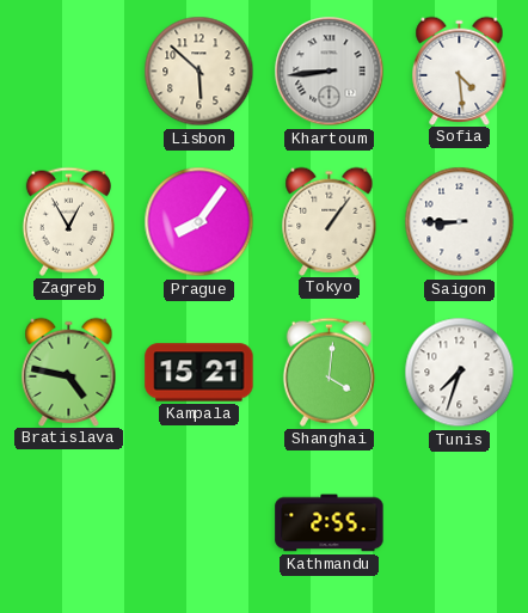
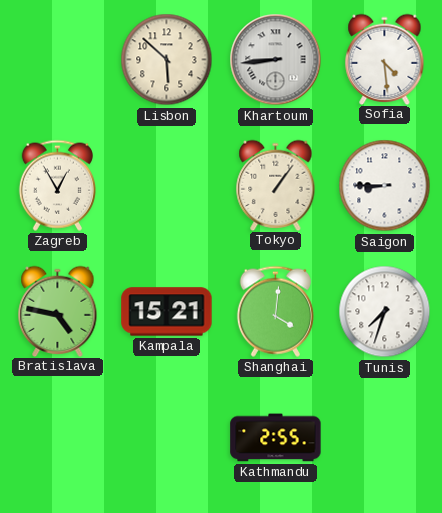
Prague: 8:06 -> none (199, 222)
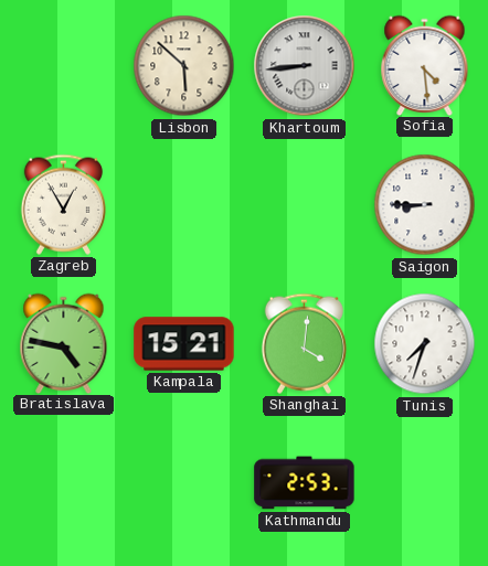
Tokyo: 1:06 -> none (276, 185)
Kathmandu: 2:55 -> 2:53 (305, 483)
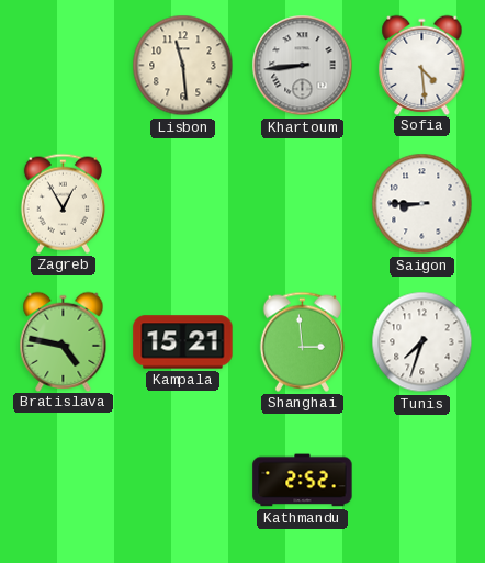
Lisbon: 5:52 -> 11:29 (183, 66)
Shanghai: 4:01 -> 2:59 (302, 341)
Kathmandu: 2:53 -> 2:52 (303, 481)
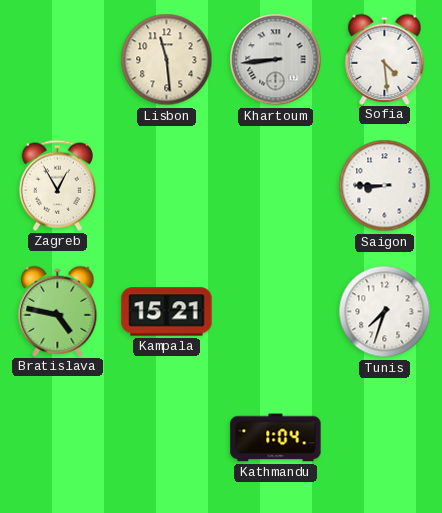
Shanghai: 2:59 -> none (302, 341)
Kathmandu: 2:52 -> 1:04 (276, 438)
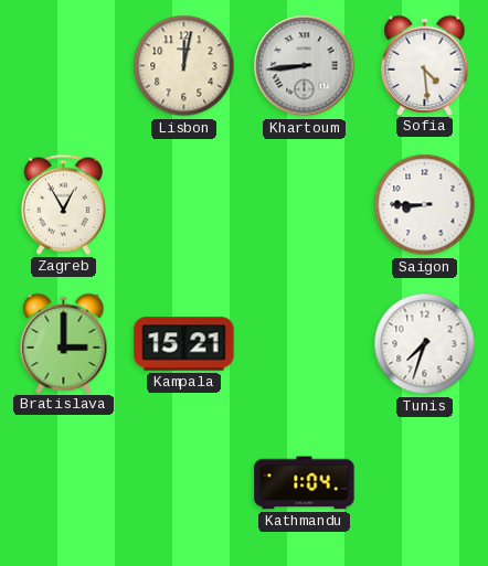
Lisbon: 11:29 -> 12:02 (184, 66)
Bratislava: 4:47 -> 3:00 (64, 343)
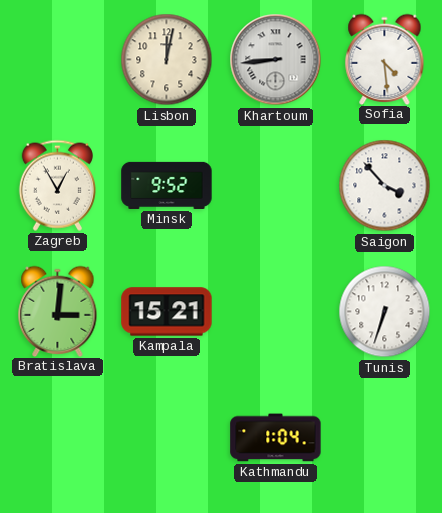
Minsk: none -> 9:52 (167, 185)
Saigon: 8:45 -> 3:53 (385, 186)
Bratislava: 3:00 -> 3:01 (58, 311)
Tunis: 7:33 -> 6:33 (385, 312)
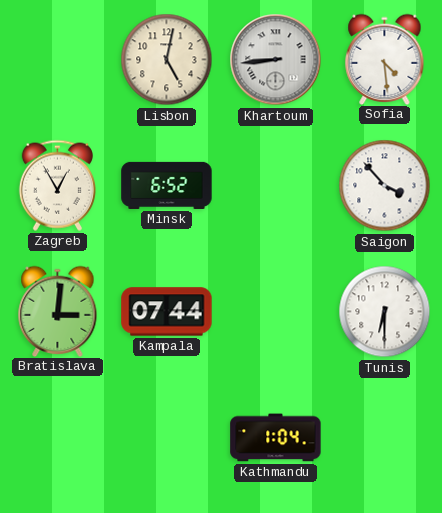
Lisbon: 12:02 -> 5:02 (167, 60)
Minsk: 9:52 -> 6:52 (167, 185)
Kampala: 15:21 -> 07:44 (167, 312)
Tunis: 6:33 -> 6:30 (385, 312)
